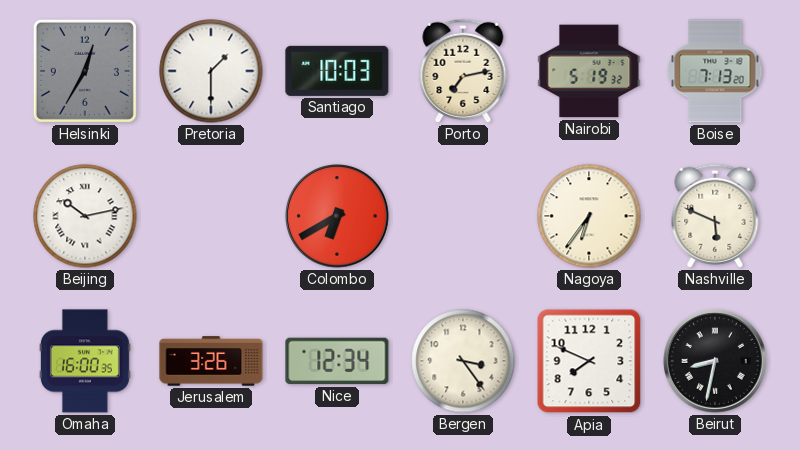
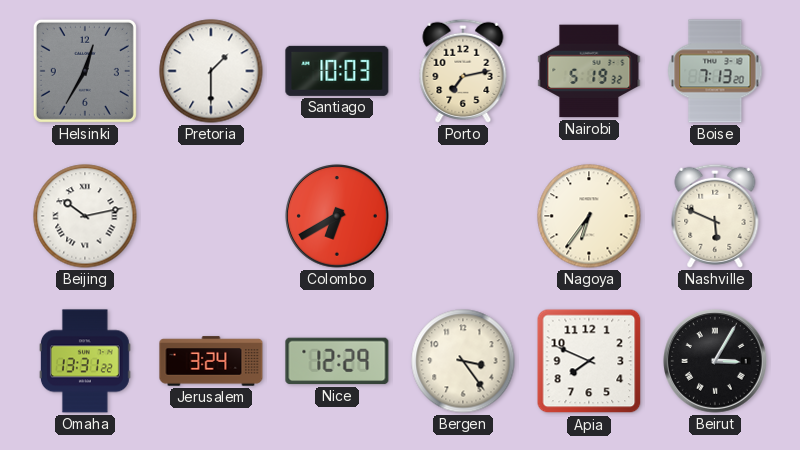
Omaha: 16:00 -> 13:31 (85, 361)
Jerusalem: 3:26 -> 3:24 (211, 361)
Nice: 12:34 -> 12:29 (337, 361)
Beirut: 8:32 -> 3:05 (715, 361)
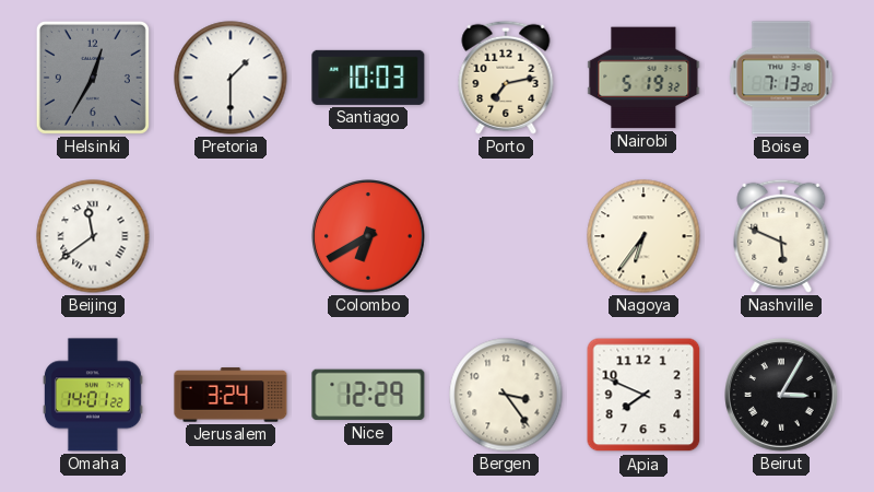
Beijing: 10:13 -> 11:39 (93, 236)
Omaha: 13:31 -> 14:01 (93, 395)
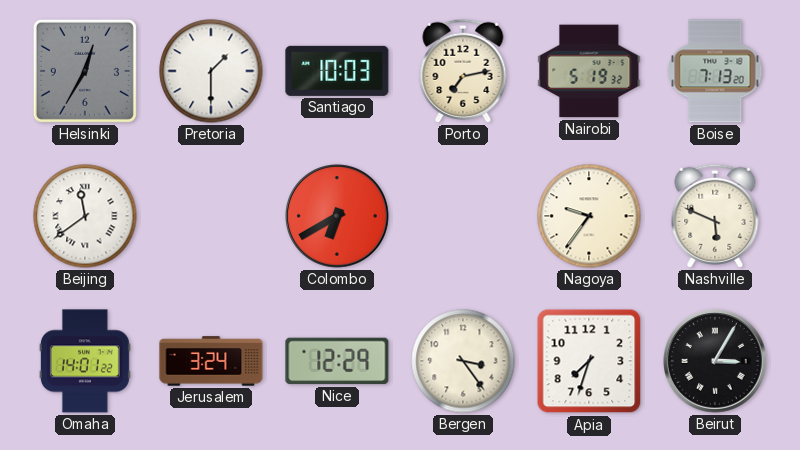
Nagoya: 6:36 -> 9:36 (589, 216)
Apia: 7:49 -> 7:33 (589, 361)
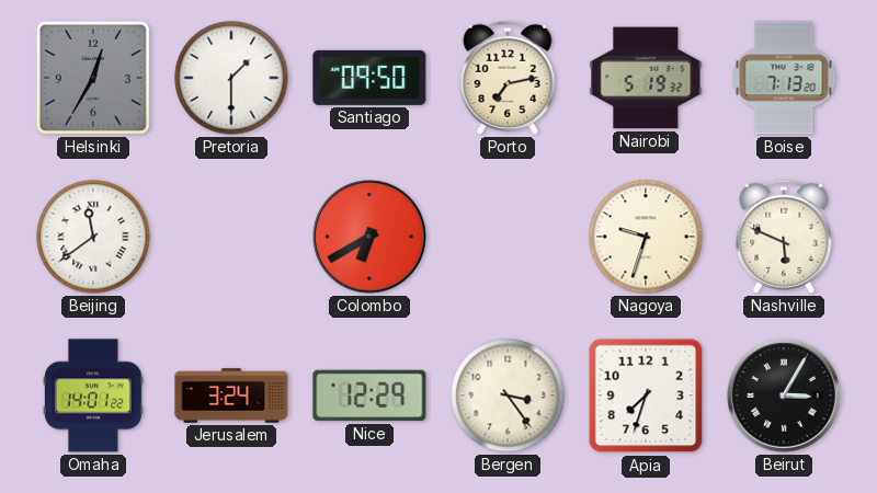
Santiago: 10:03 -> 09:50 (369, 78)
Nagoya: 9:36 -> 9:33 (646, 237)
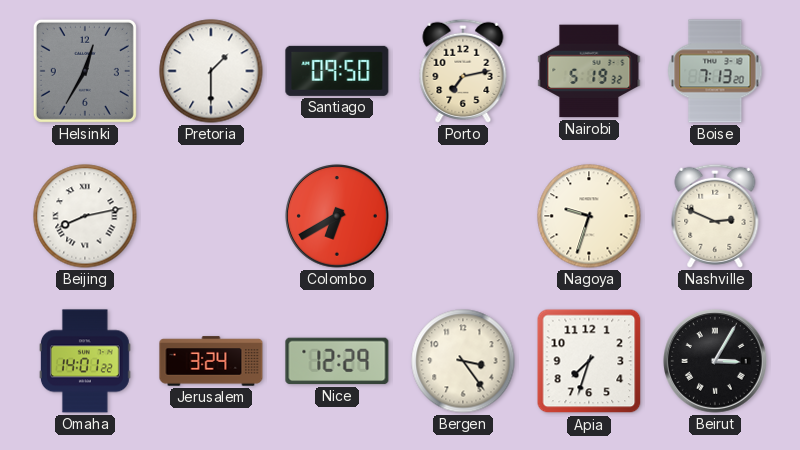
Beijing: 11:39 -> 8:13 (85, 216)
Nashville: 5:49 -> 2:49 (715, 216)
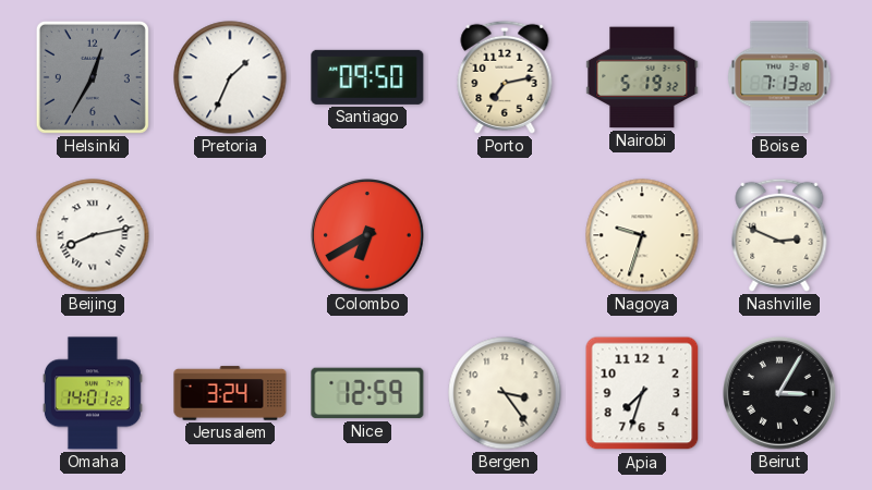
Pretoria: 1:30 -> 1:34 (230, 77)
Nice: 12:29 -> 12:59 (367, 393)
